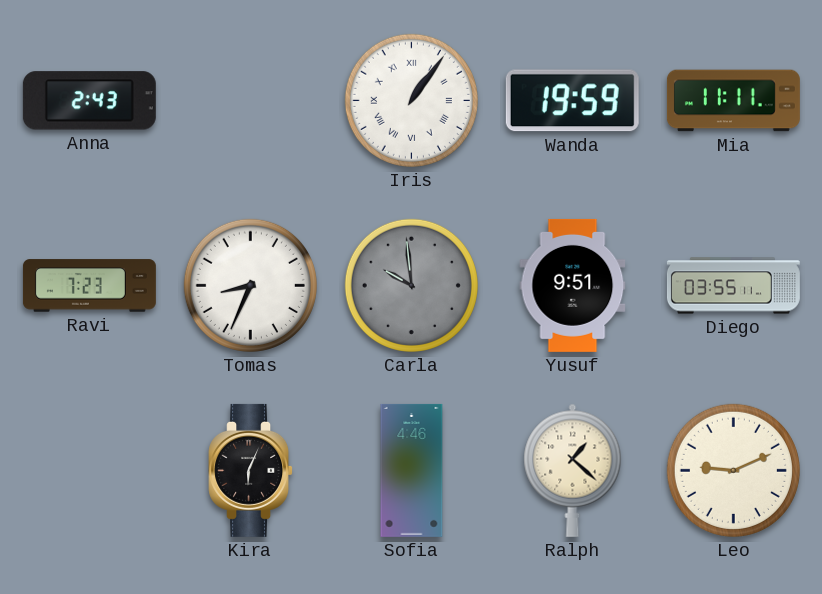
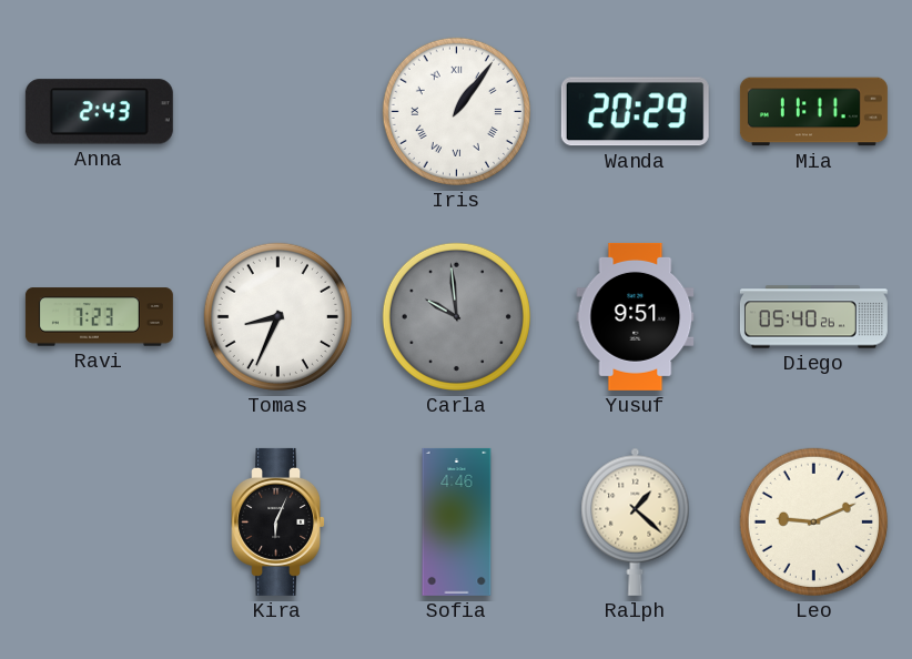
Wanda: 19:59 -> 20:29 (635, 112)
Diego: 03:55 -> 05:40 (813, 317)
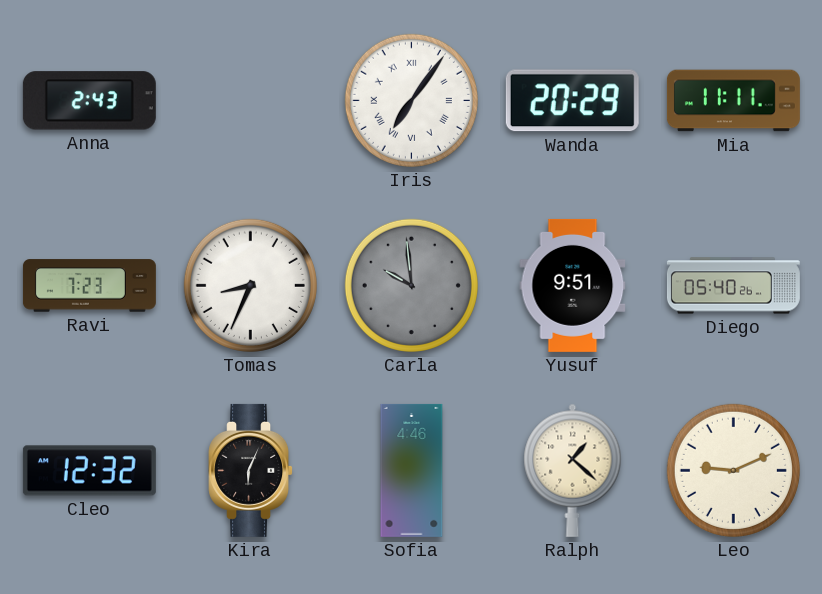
Iris: 1:06 -> 7:06 (411, 100)
Cleo: none -> 12:32 (89, 471)
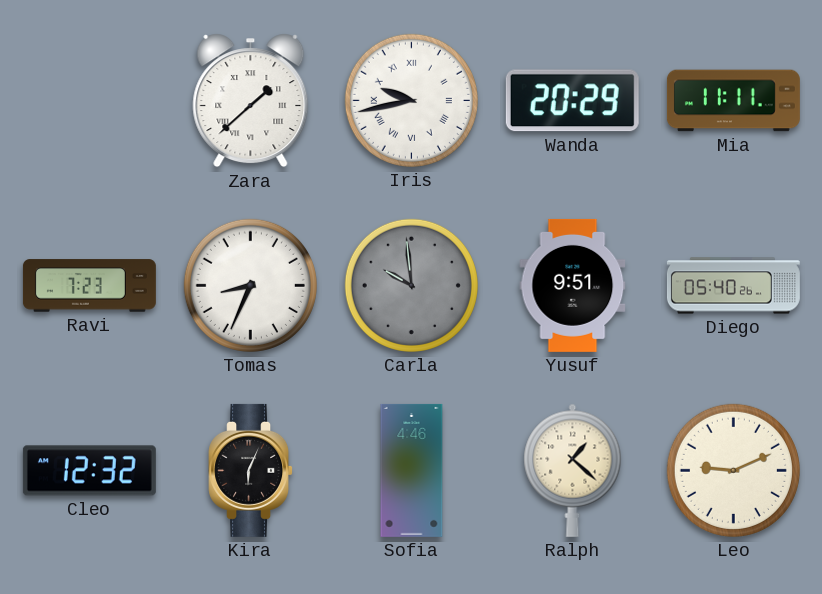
Anna: 2:43 -> none (89, 101)
Zara: none -> 1:38 (251, 101)
Iris: 7:06 -> 9:43 (411, 100)
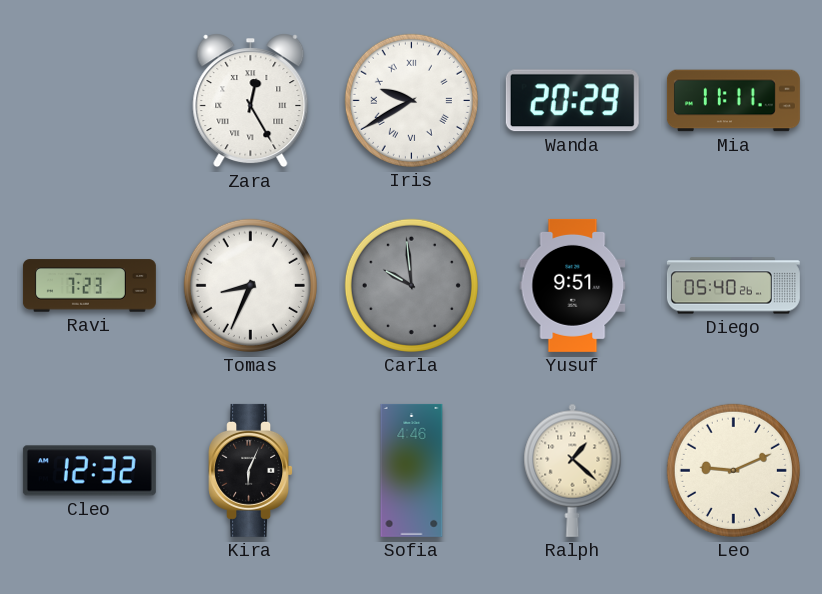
Zara: 1:38 -> 12:25 (251, 101)
Iris: 9:43 -> 9:40 (411, 100)
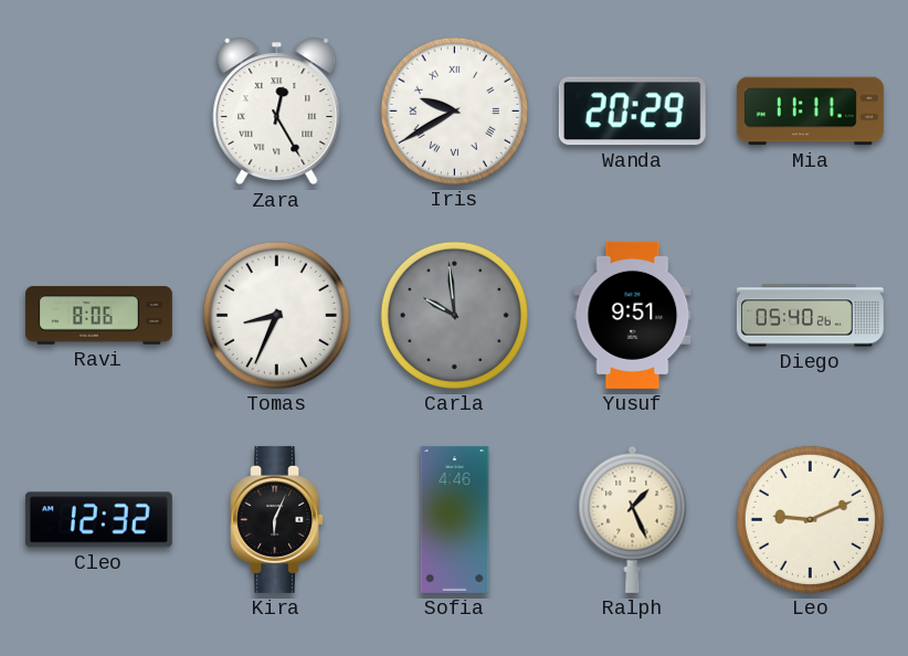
Ravi: 7:23 -> 8:06 (98, 316)
Ralph: 1:22 -> 1:26 (633, 519)
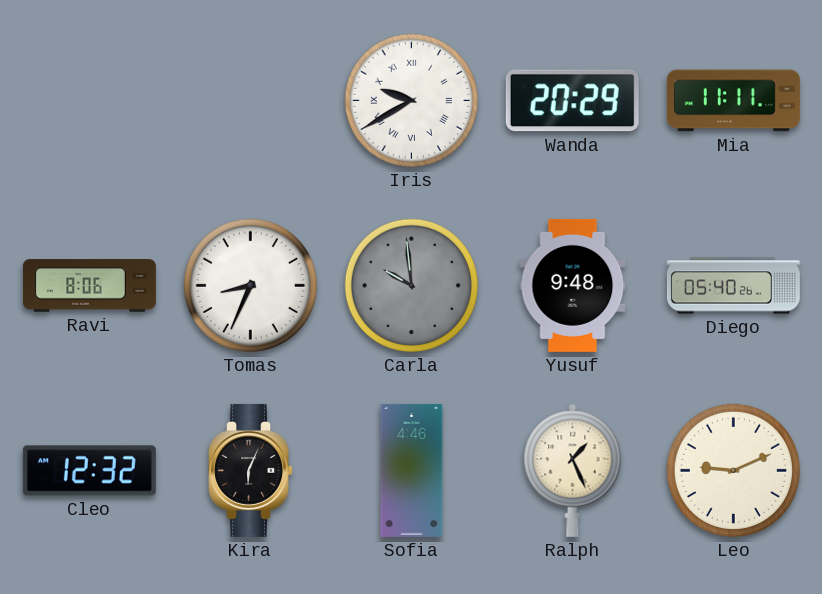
Zara: 12:25 -> none (277, 112)
Yusuf: 9:51 -> 9:48 (573, 285)
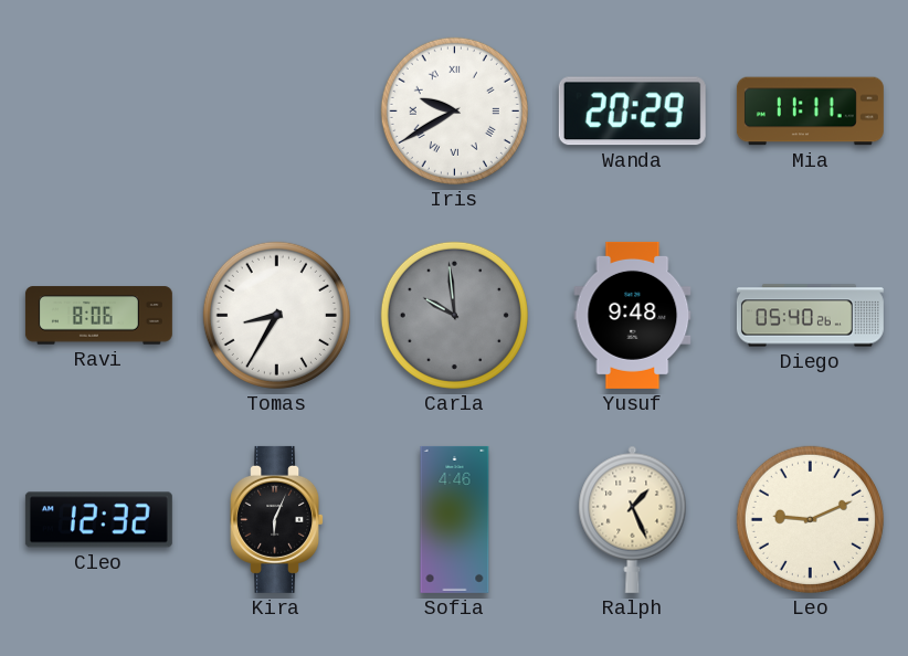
Tomas: 8:34 -> 8:35 (276, 315)
